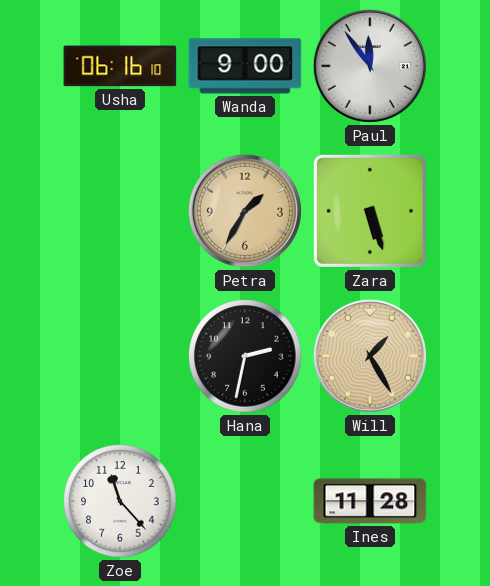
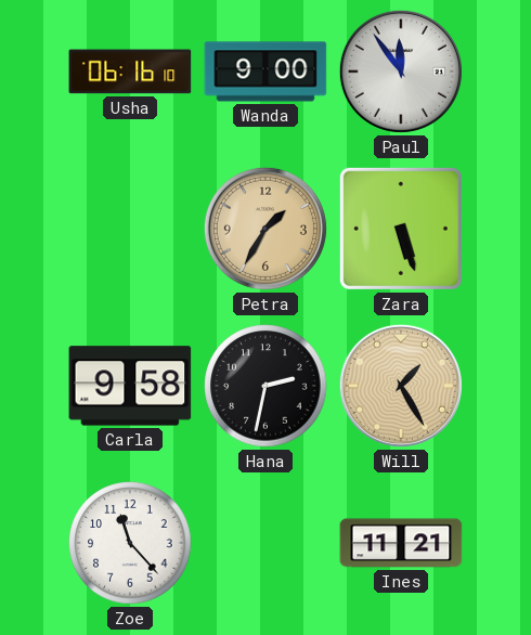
Carla: none -> 9:58 (130, 386)
Ines: 11:28 -> 11:21 (401, 543)
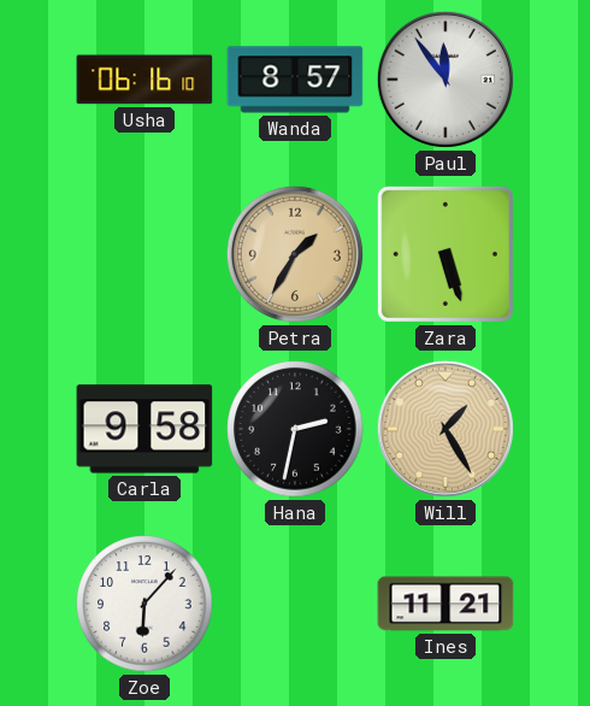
Wanda: 9:00 -> 8:57 (295, 80)
Zoe: 11:23 -> 6:07 (144, 604)
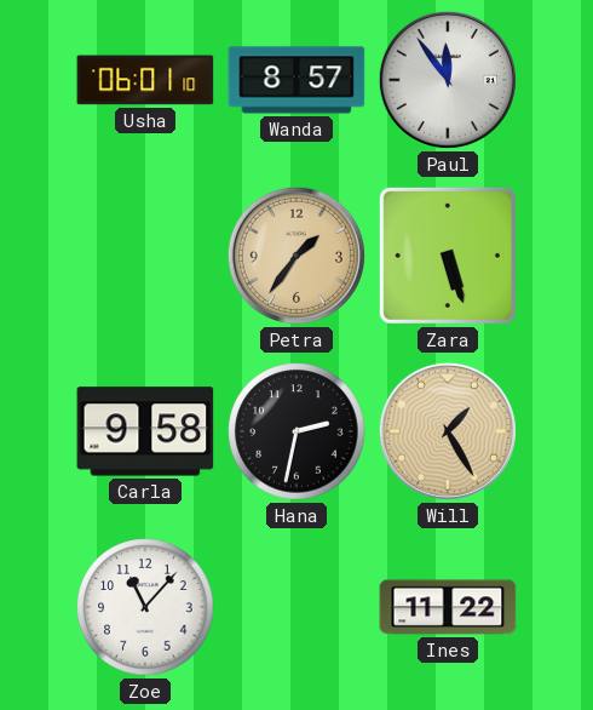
Usha: 06:16 -> 06:01 (145, 80)
Petra: 1:35 -> 1:36 (296, 256)
Zoe: 6:07 -> 11:07 (145, 607)
Ines: 11:21 -> 11:22 (448, 607)
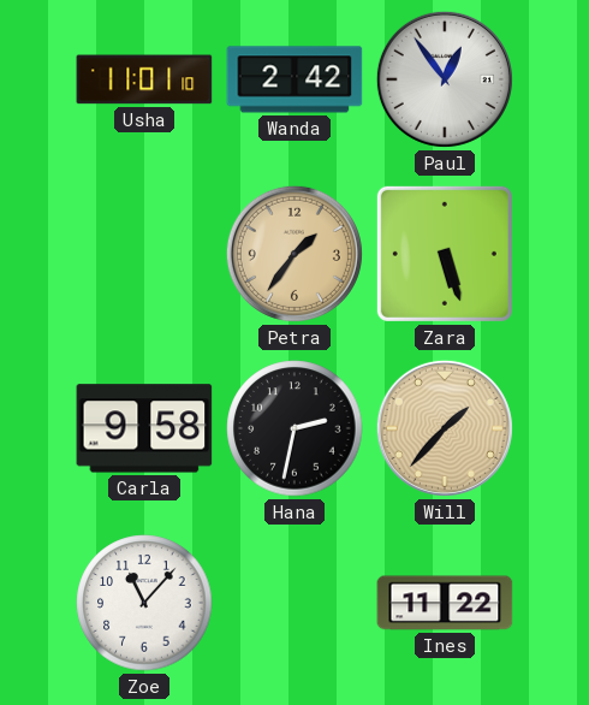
Usha: 06:01 -> 11:01 (144, 79)
Wanda: 8:57 -> 2:42 (294, 79)
Paul: 11:54 -> 12:54 (445, 79)
Will: 1:25 -> 1:37 (445, 428)
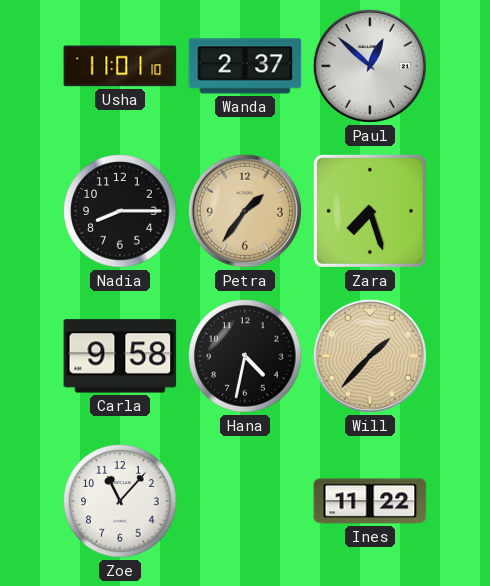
Wanda: 2:42 -> 2:37 (245, 66)
Paul: 12:54 -> 12:52 (370, 66)
Nadia: none -> 8:15 (120, 211)
Zara: 5:27 -> 7:27 (370, 211)
Hana: 2:32 -> 4:32 (245, 356)
